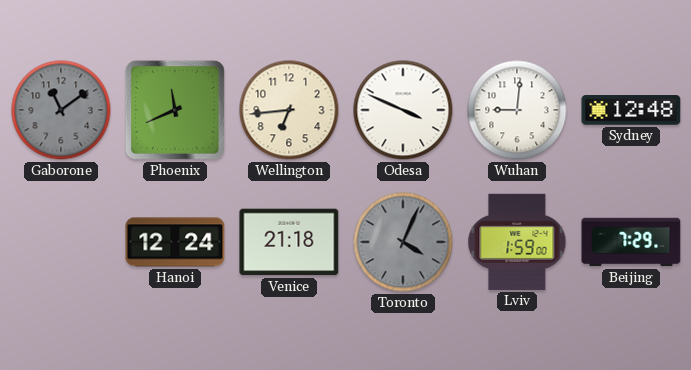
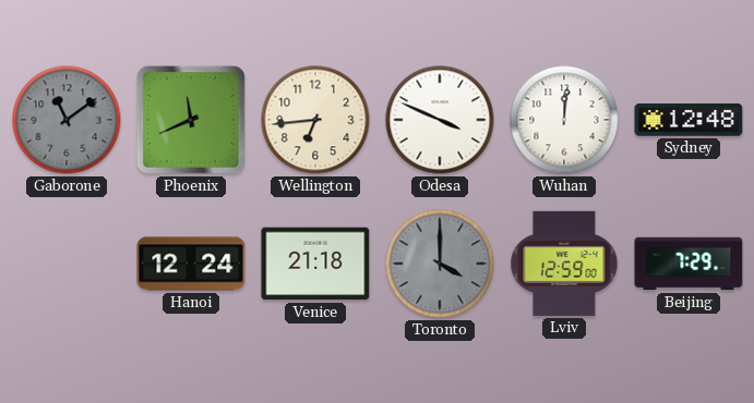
Wuhan: 9:01 -> 12:01 (564, 120)
Toronto: 4:04 -> 4:00 (440, 264)
Lviv: 1:59 -> 12:59 (564, 264)
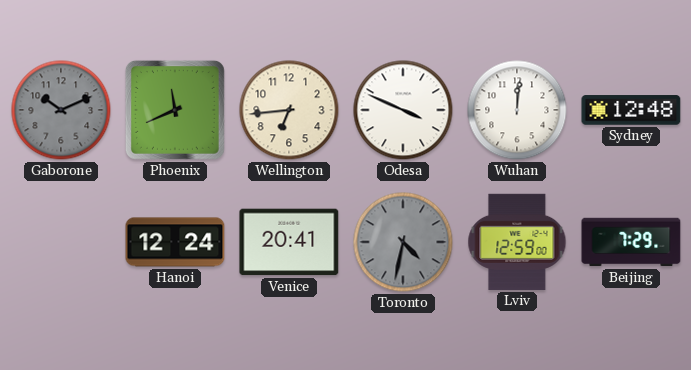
Gaborone: 11:09 -> 10:11 (61, 110)
Venice: 21:18 -> 20:41 (289, 242)
Toronto: 4:00 -> 4:32 (403, 242)
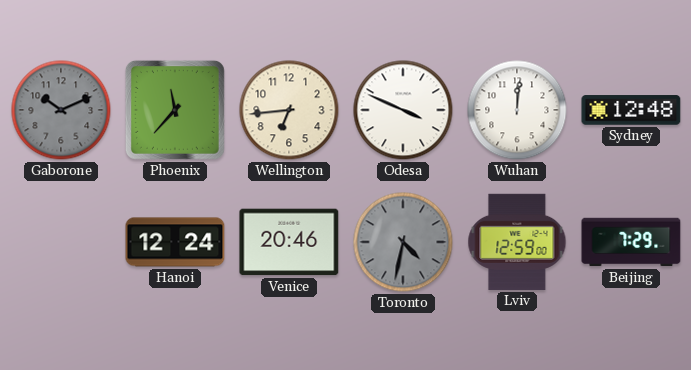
Phoenix: 11:41 -> 11:37 (175, 110)
Venice: 20:41 -> 20:46 (289, 242)
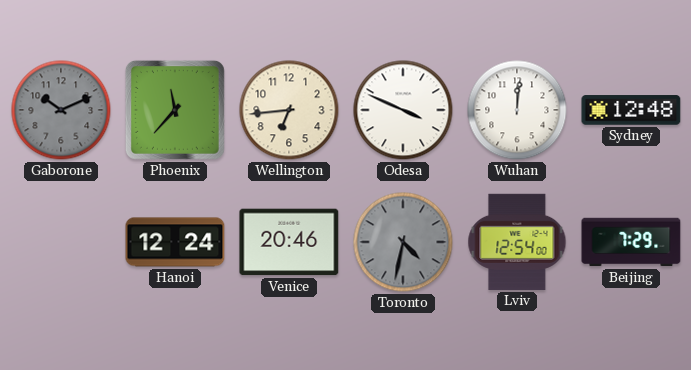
Lviv: 12:59 -> 12:54 (517, 242)
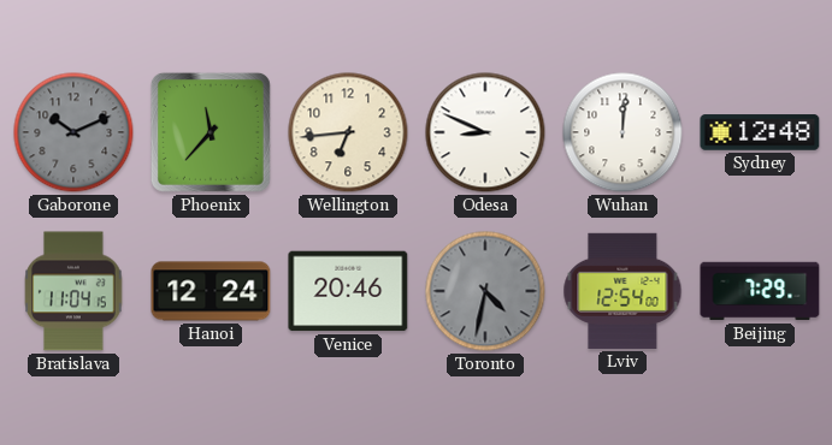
Odesa: 3:49 -> 8:49 (485, 132)
Bratislava: none -> 11:04 (73, 291)
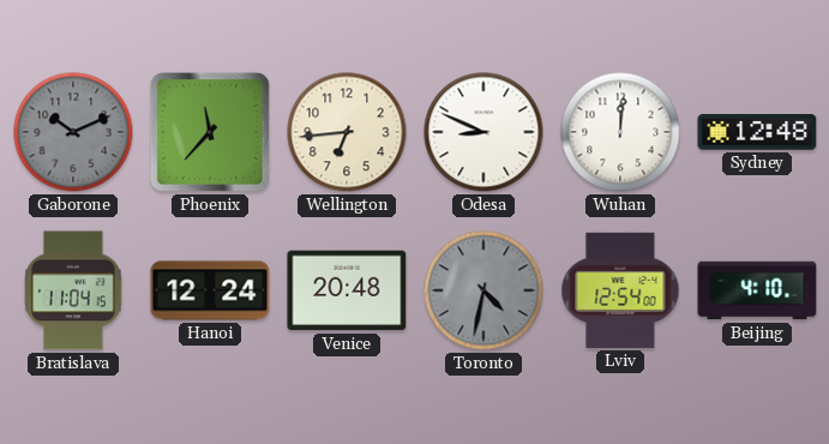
Venice: 20:46 -> 20:48 (347, 290)
Beijing: 7:29 -> 4:10 (757, 290)
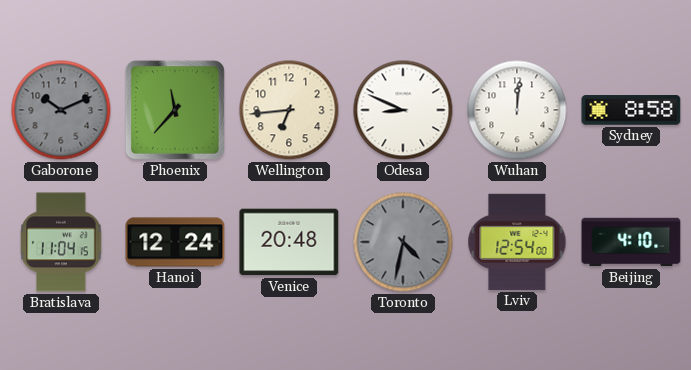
Sydney: 12:48 -> 8:58 (631, 110)
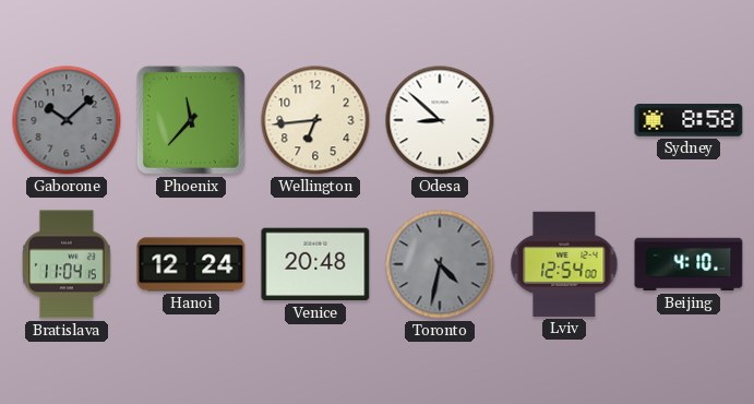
Gaborone: 10:11 -> 10:08 (67, 120)
Odesa: 8:49 -> 8:52 (440, 120)
Wuhan: 12:01 -> none (517, 110)
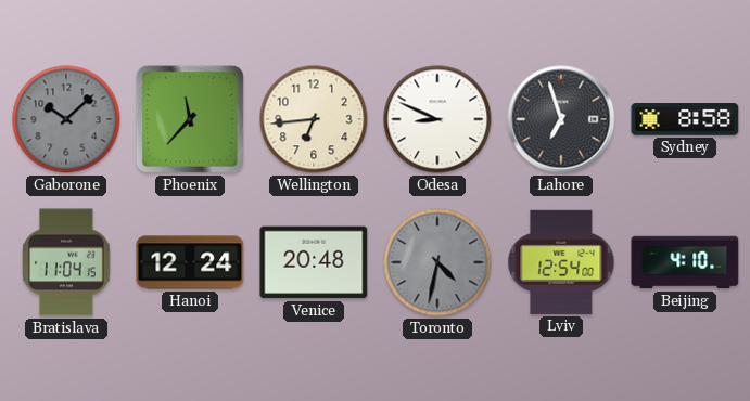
Odesa: 8:52 -> 8:49 (437, 119)
Lahore: none -> 6:57 (561, 119)
